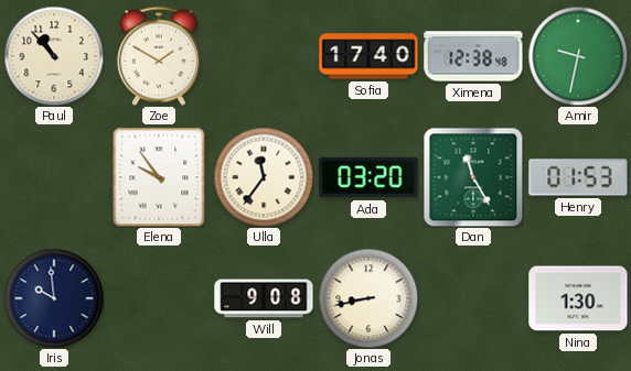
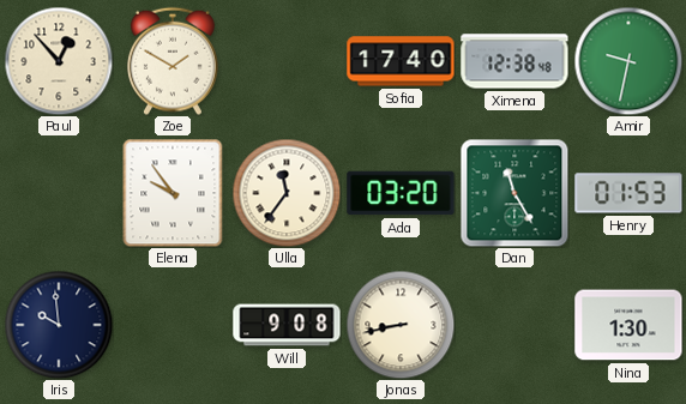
Paul: 10:53 -> 12:53 (59, 61)
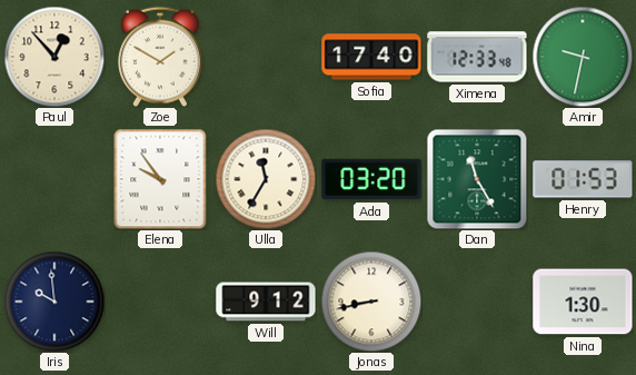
Ximena: 12:38 -> 12:33 (477, 57)
Ulla: 11:36 -> 11:35 (266, 179)
Will: 9:08 -> 9:12 (266, 302)
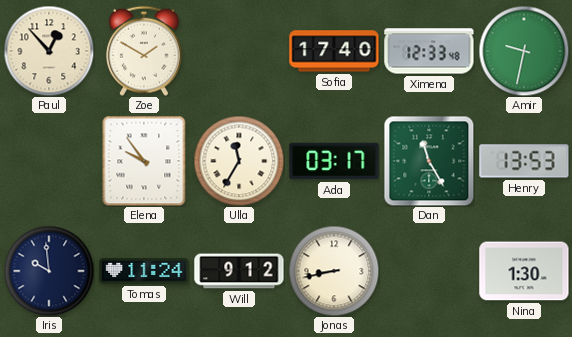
Ada: 03:20 -> 03:17 (334, 161)
Henry: 01:53 -> 13:53 (524, 161)
Tomas: none -> 11:24 (144, 271)
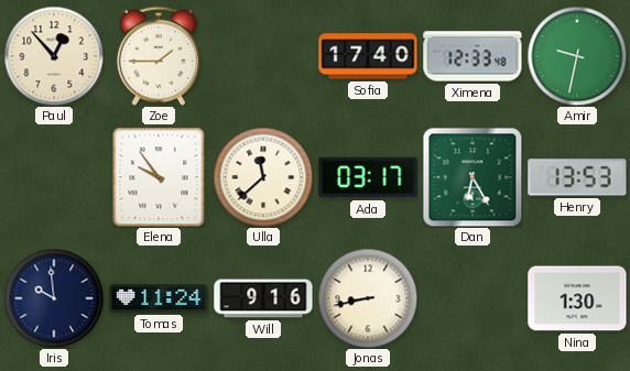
Zoe: 1:50 -> 1:45 (159, 56)
Ulla: 11:35 -> 11:38 (263, 177)
Dan: 11:25 -> 6:25 (472, 177)
Will: 9:12 -> 9:16 (263, 298)
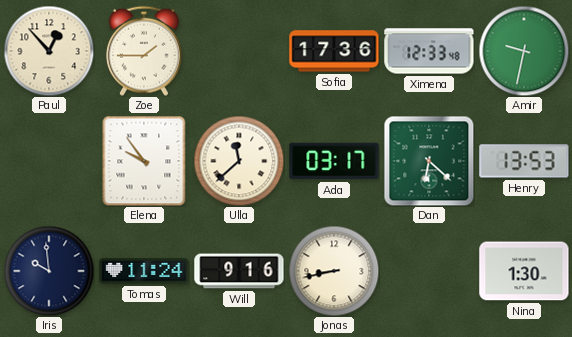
Sofia: 17:40 -> 17:36 (334, 51)
Dan: 6:25 -> 6:22 (429, 161)
